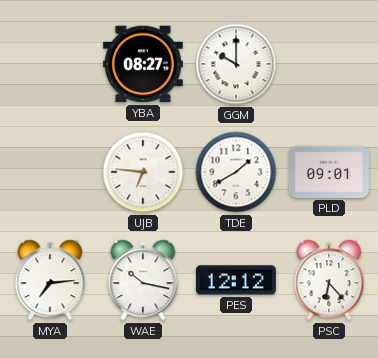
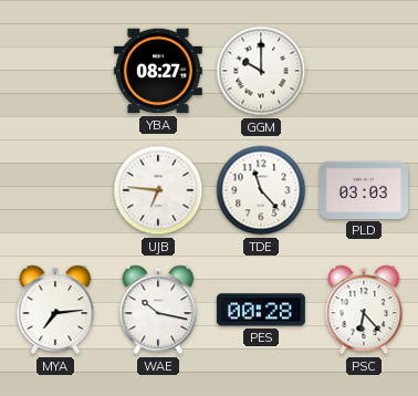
TDE: 1:40 -> 11:23 (261, 190)
PLD: 09:01 -> 03:03 (364, 190)
PES: 12:12 -> 00:28 (261, 310)
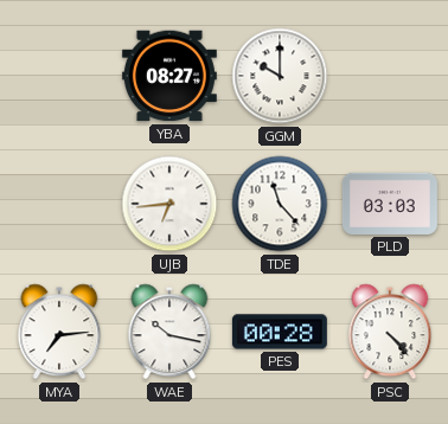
UJB: 6:46 -> 6:44 (169, 204)
PSC: 6:23 -> 4:23 (390, 332)
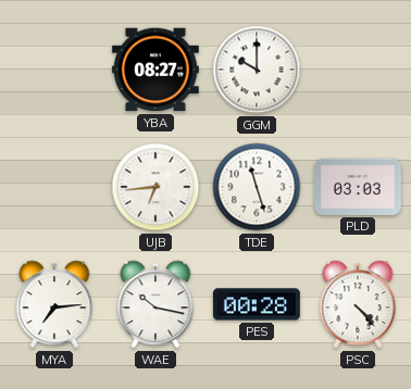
TDE: 11:23 -> 11:27 (257, 187)
